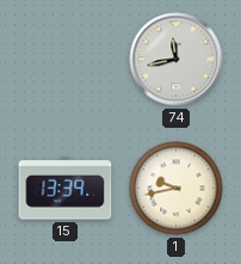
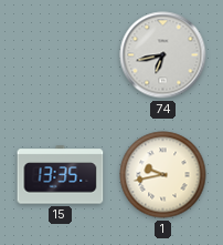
74: 11:43 -> 6:43 (163, 55)
15: 13:39 -> 13:35 (61, 175)
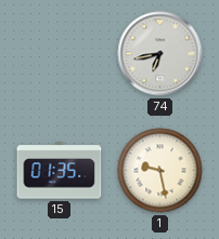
15: 13:35 -> 01:35 (60, 171)
1: 9:43 -> 9:28 (160, 171)
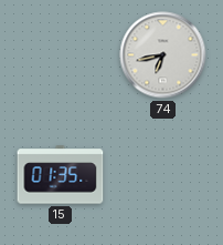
1: 9:28 -> none (160, 171)
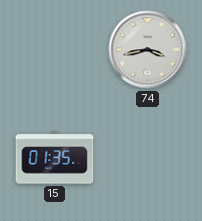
74: 6:43 -> 3:43 (148, 50)
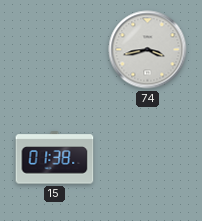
15: 01:35 -> 01:38 (55, 158)
